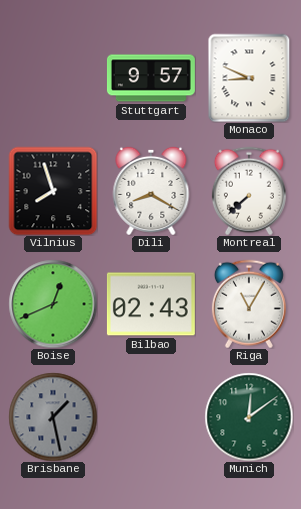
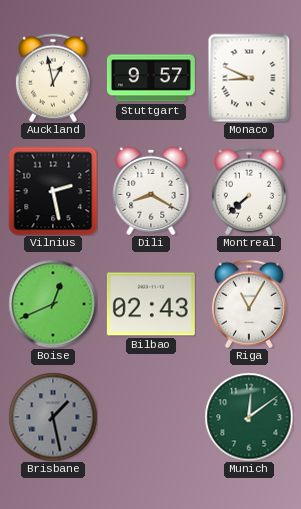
Auckland: none -> 12:58 (53, 78)
Vilnius: 7:57 -> 2:28 (53, 191)
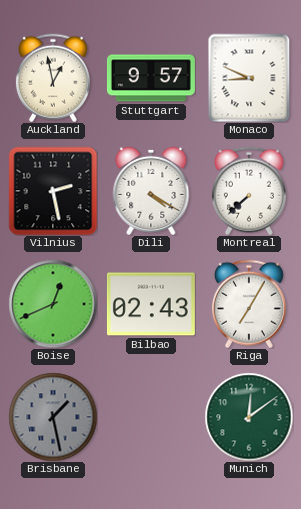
Dili: 8:20 -> 4:20 (151, 191)
Riga: 11:05 -> 7:05 (249, 304)
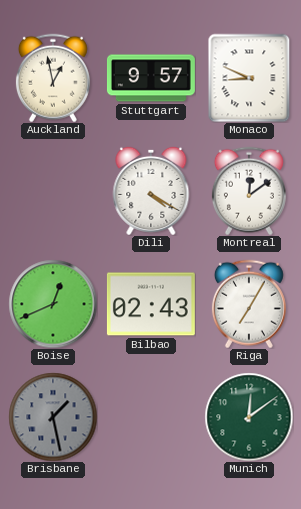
Vilnius: 2:28 -> none (53, 191)
Montreal: 7:38 -> 12:09 (249, 191)
